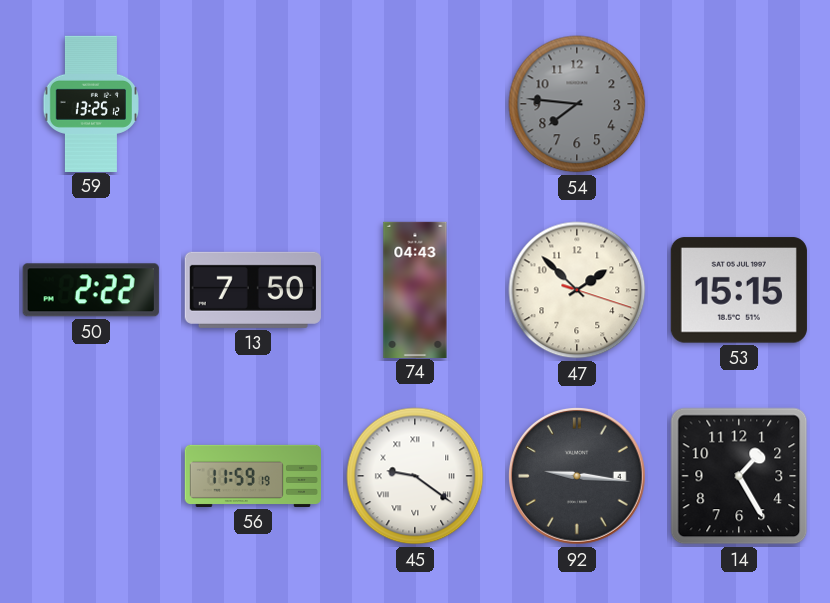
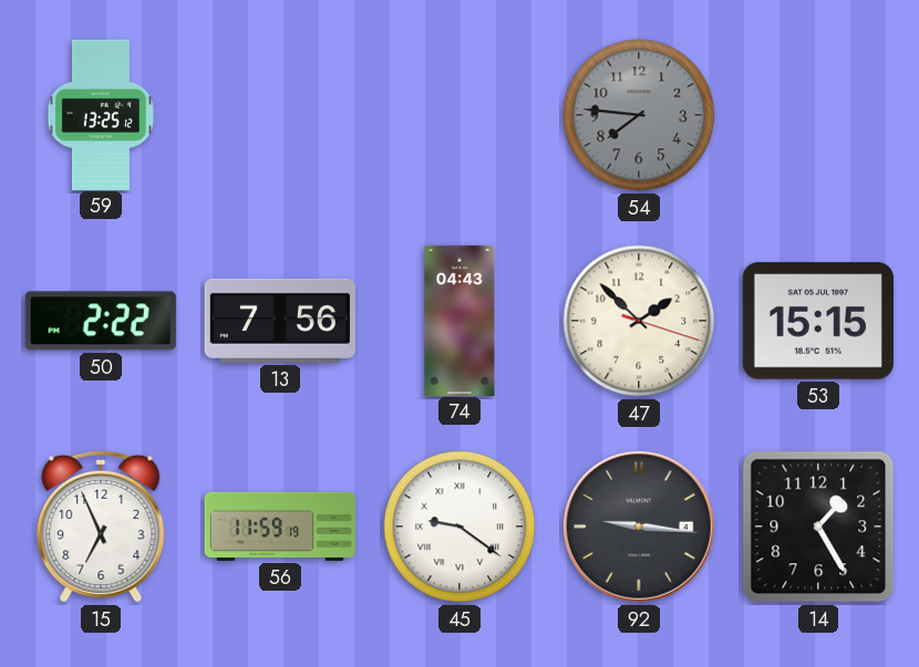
13: 7:50 -> 7:56 (280, 321)
15: none -> 6:56 (101, 527)
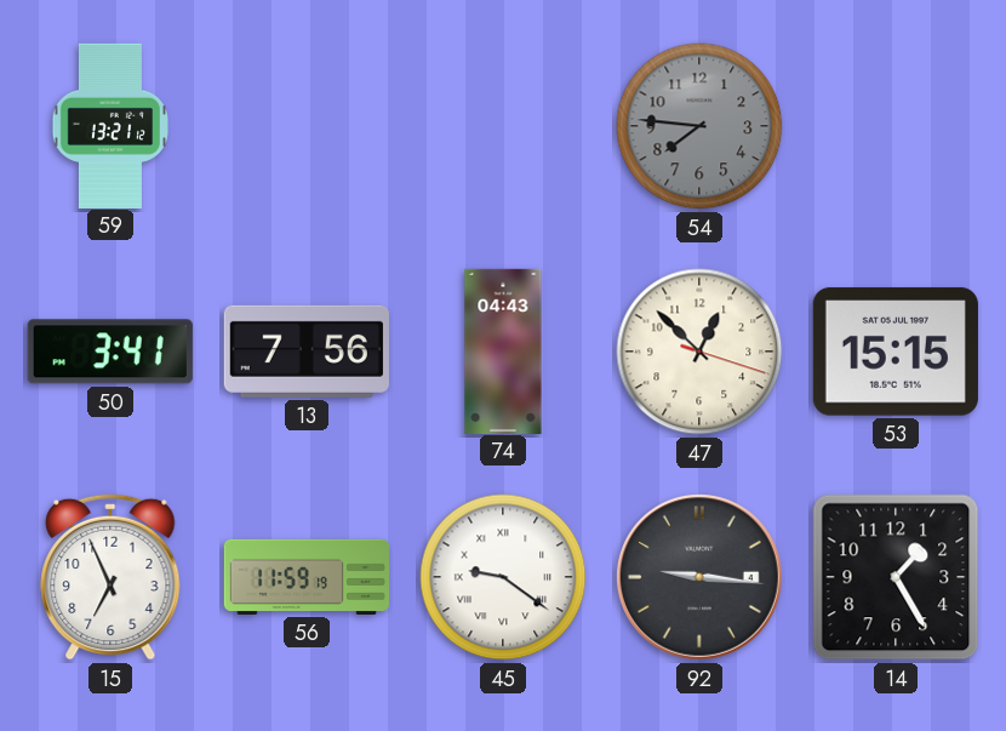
59: 13:25 -> 13:21 (109, 125)
50: 2:22 -> 3:41 (110, 352)
47: 1:52 -> 12:52 (699, 352)
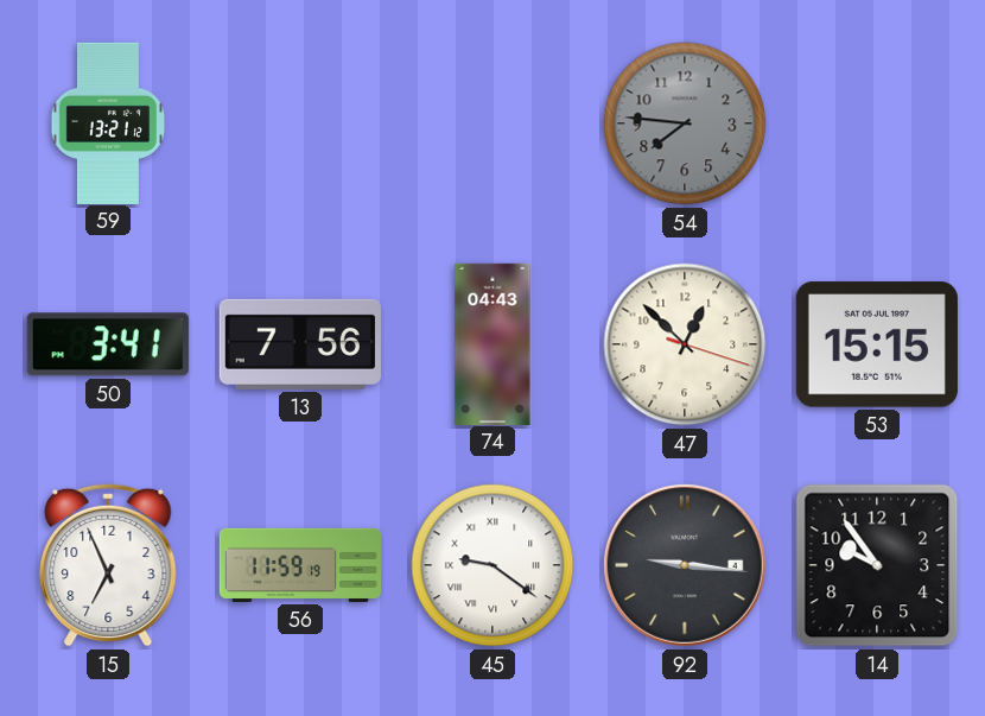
14: 1:25 -> 9:54 (877, 565)
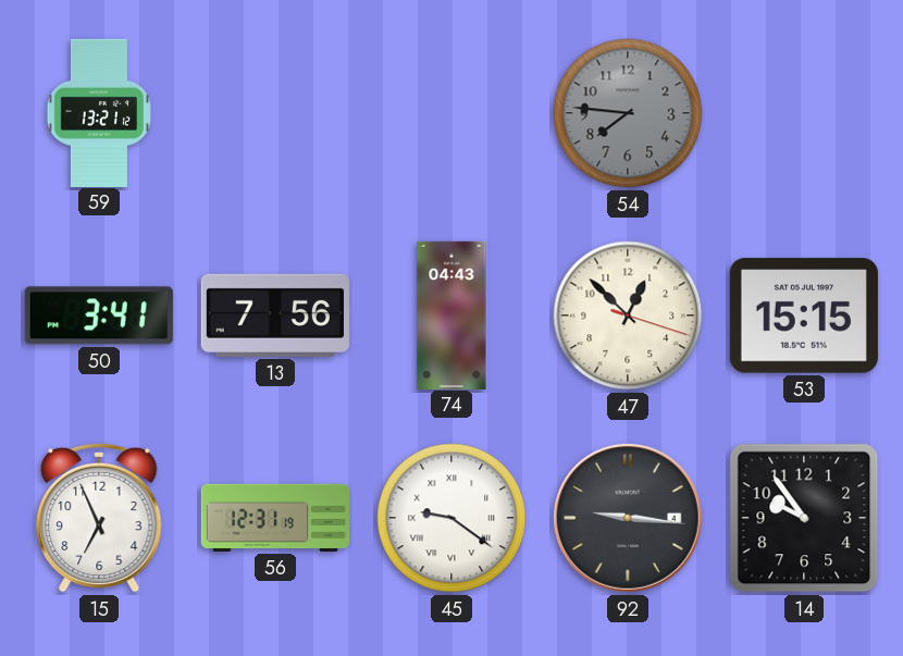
56: 11:59 -> 12:31 (274, 518)
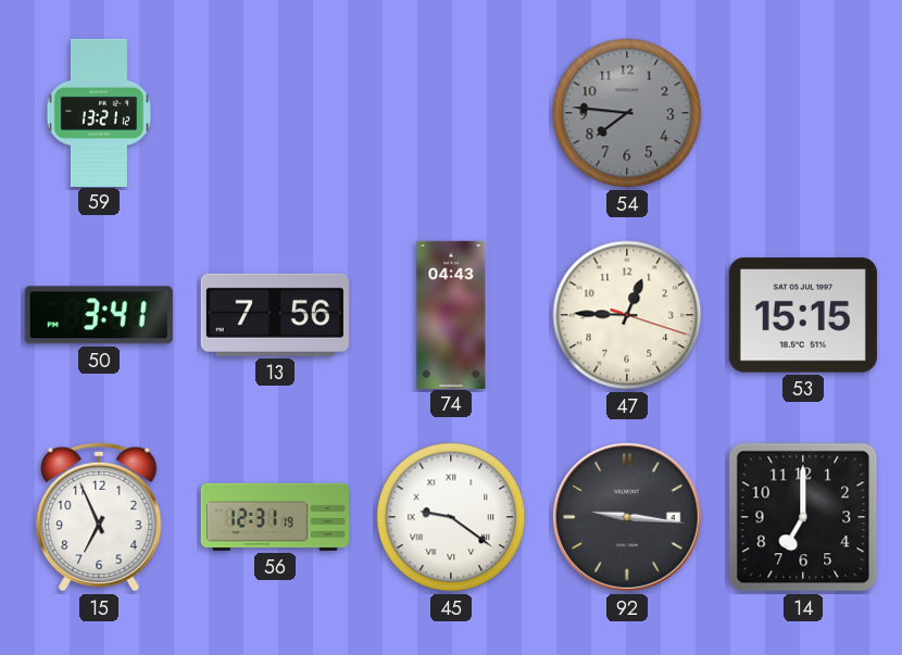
47: 12:52 -> 12:45 (627, 315)
14: 9:54 -> 7:00 (803, 517)
